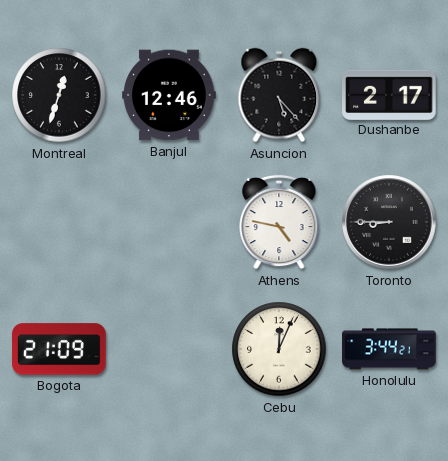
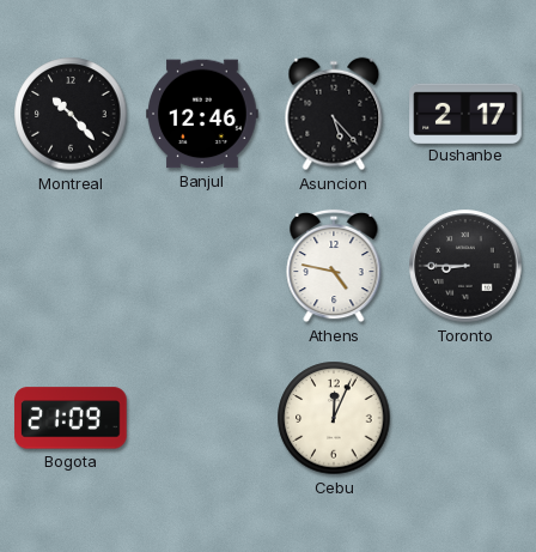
Montreal: 12:33 -> 10:23 (71, 114)
Honolulu: 3:44 -> none (389, 349)
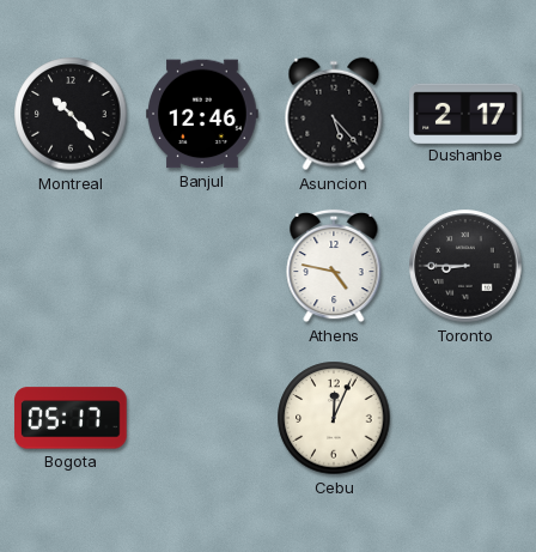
Bogota: 21:09 -> 05:17 (71, 418)
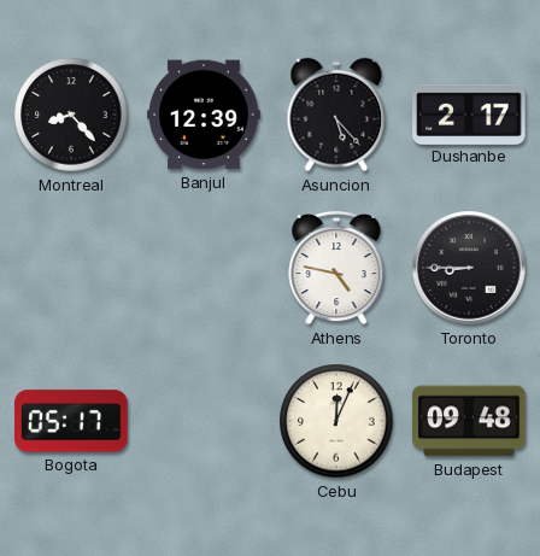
Montreal: 10:23 -> 8:23 (71, 115)
Banjul: 12:46 -> 12:39 (204, 115)
Budapest: none -> 09:48 (469, 421)
